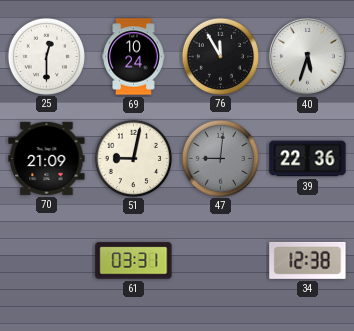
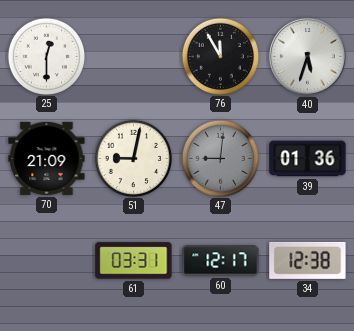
69: 10:24 -> none (134, 57)
39: 22:36 -> 01:36 (308, 159)
60: none -> 12:17 (221, 261)
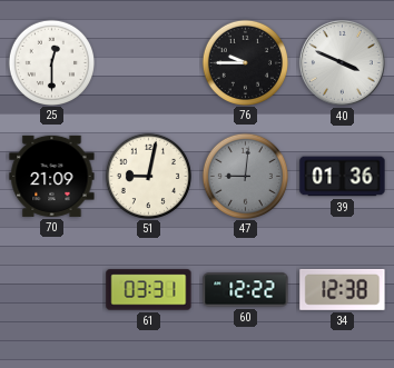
76: 11:55 -> 9:45 (245, 62)
40: 5:33 -> 3:49 (342, 62)
60: 12:17 -> 12:22 (246, 290)
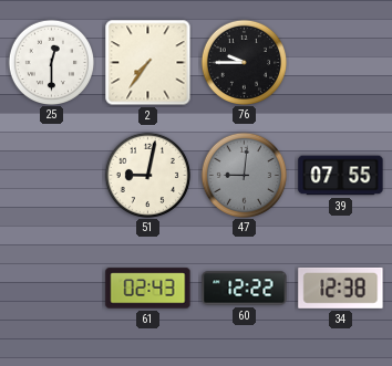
2: none -> 7:36 (148, 63)
40: 3:49 -> none (342, 62)
70: 21:09 -> none (52, 176)
39: 01:36 -> 07:55 (341, 176)
61: 03:31 -> 02:43 (148, 289)
